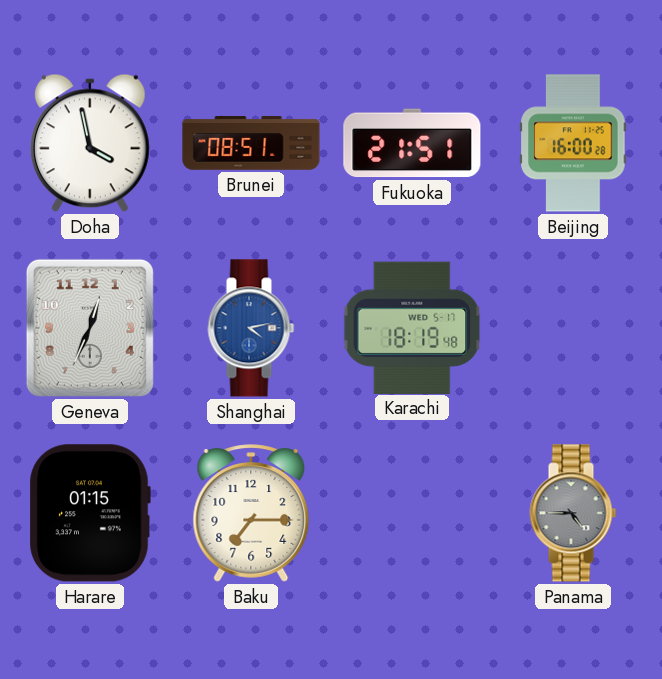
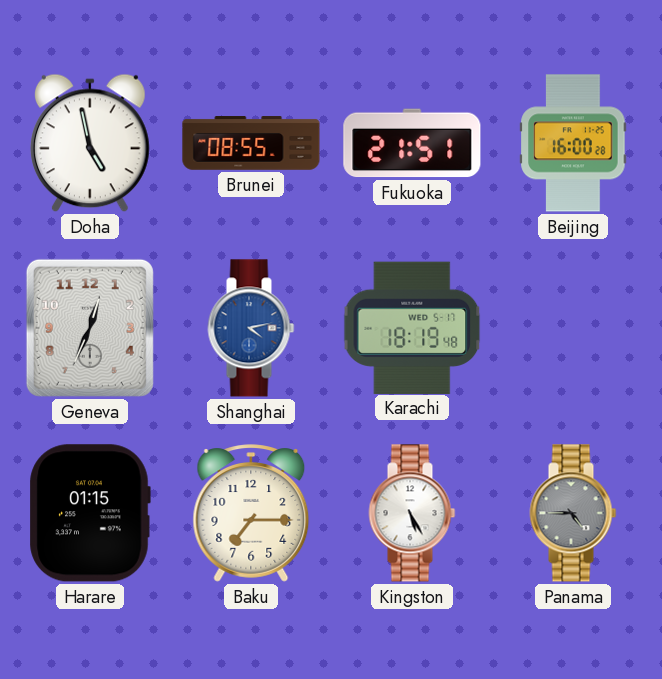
Doha: 3:58 -> 4:58 (90, 143)
Brunei: 08:51 -> 08:55 (251, 143)
Kingston: none -> 5:25 (412, 513)
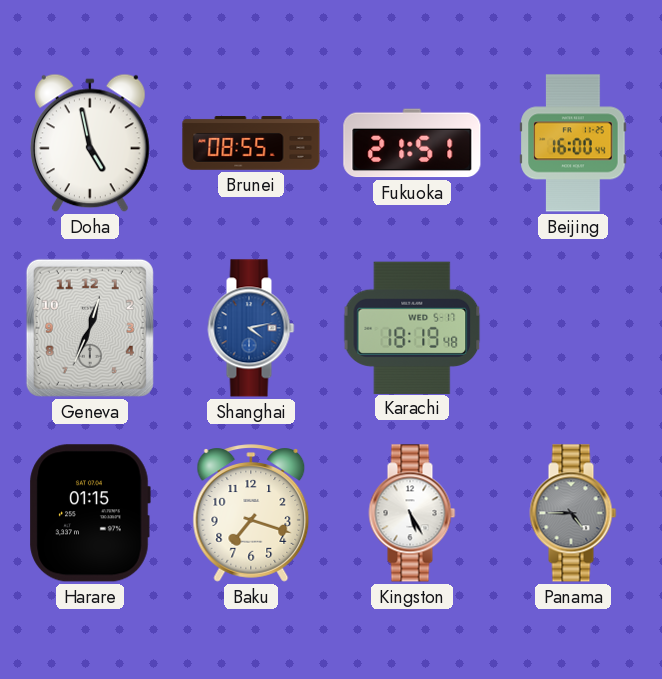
Beijing: 16:00:28 -> 16:00:44 (573, 143)
Baku: 7:15 -> 7:18 (251, 513)
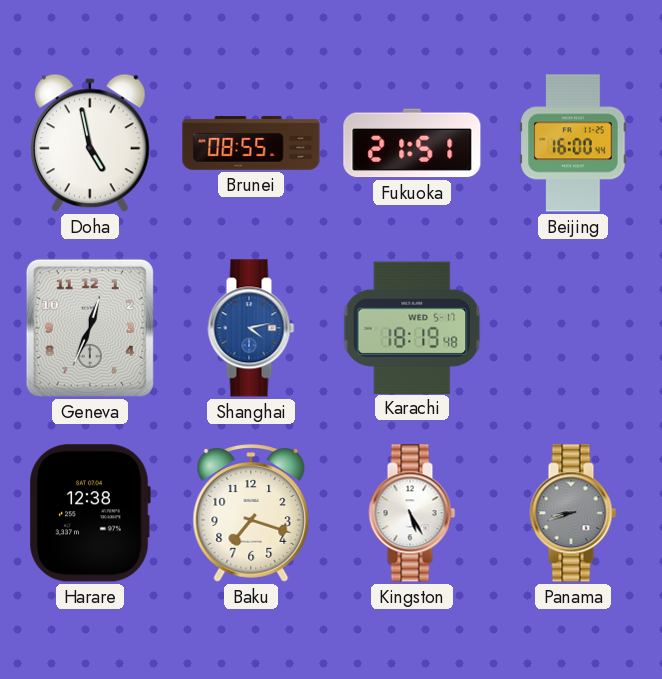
Harare: 01:15 -> 12:38 (90, 513)
Panama: 4:45 -> 8:42 (573, 513)
